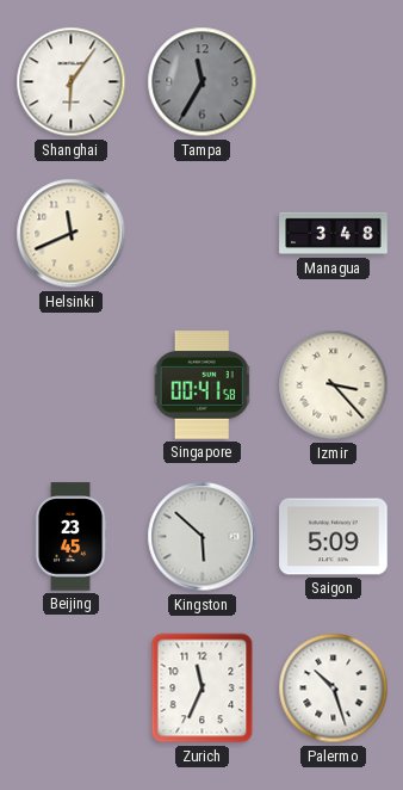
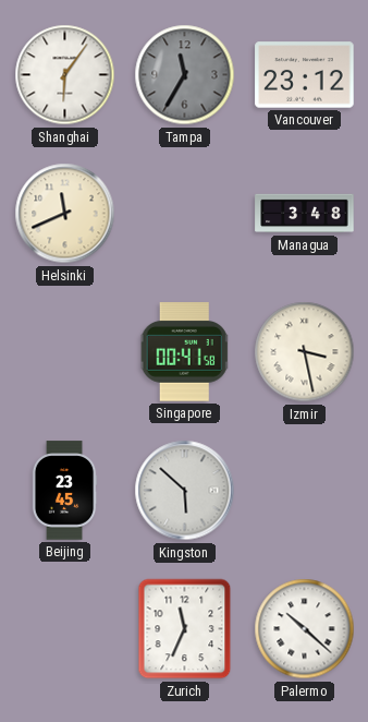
Vancouver: none -> 23:12 (305, 75)
Izmir: 3:23 -> 3:28 (305, 352)
Saigon: 5:09 -> none (334, 537)
Palermo: 10:27 -> 10:22 (305, 629)
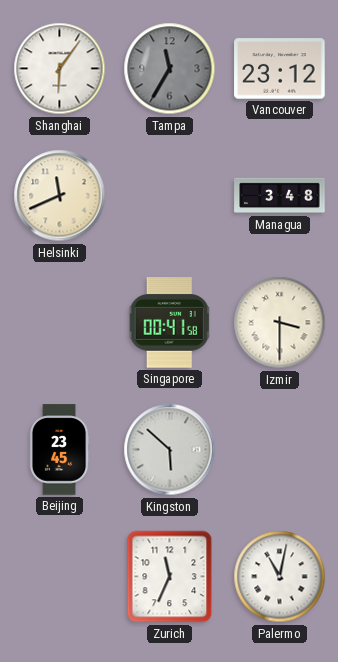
Izmir: 3:28 -> 3:30 (280, 323)
Palermo: 10:22 -> 11:02 (280, 577)
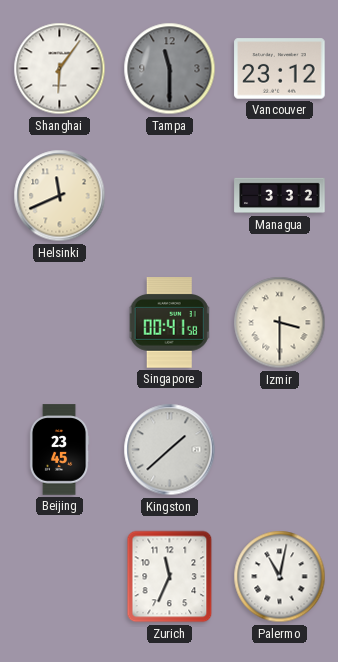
Tampa: 11:35 -> 11:30 (170, 69)
Managua: 3:48 -> 3:32 (280, 196)
Kingston: 5:52 -> 1:38 (170, 450)
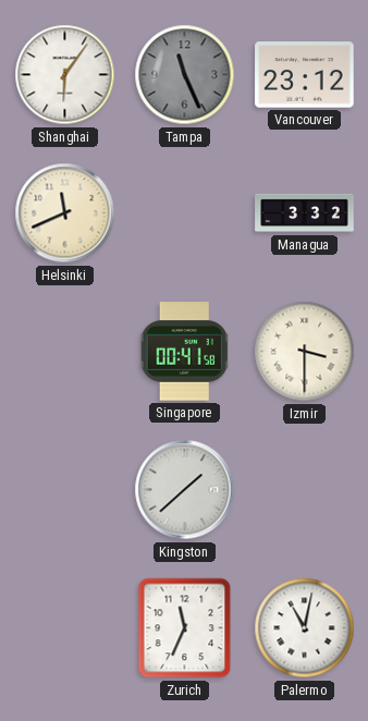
Tampa: 11:30 -> 11:26 (185, 75)
Beijing: 23:45 -> none (59, 450)
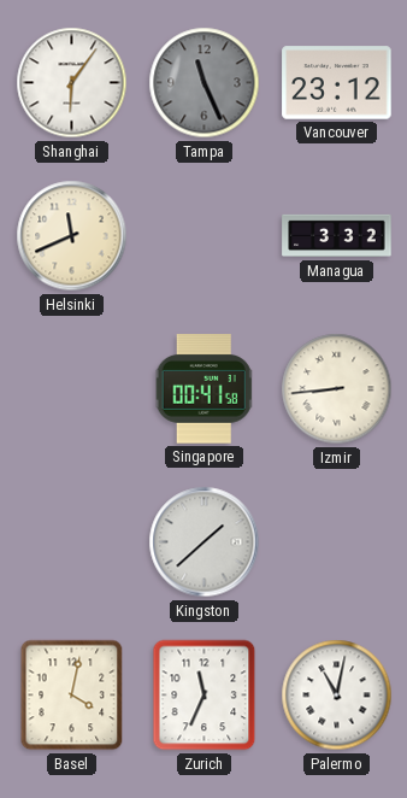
Izmir: 3:30 -> 8:44 (337, 389)
Basel: none -> 4:02 (72, 696)
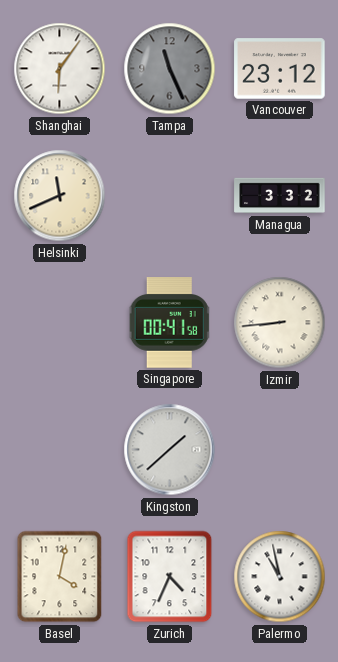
Zurich: 11:34 -> 4:34 (170, 577)
Palermo: 11:02 -> 10:58 (280, 577)
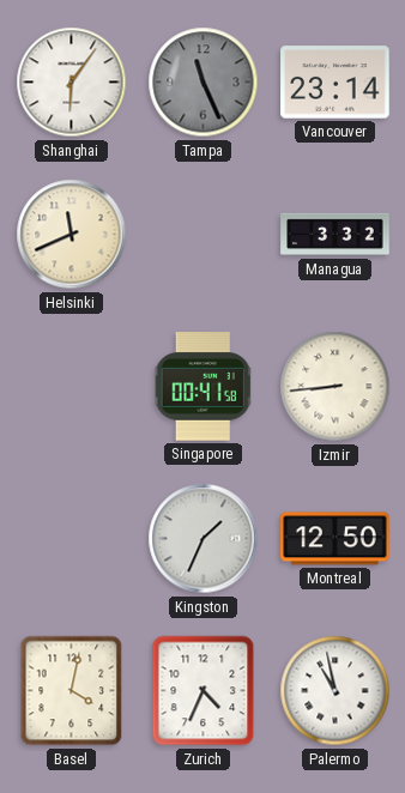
Vancouver: 23:12 -> 23:14 (336, 83)
Kingston: 1:38 -> 1:34 (204, 539)
Montreal: none -> 12:50 (336, 539)
